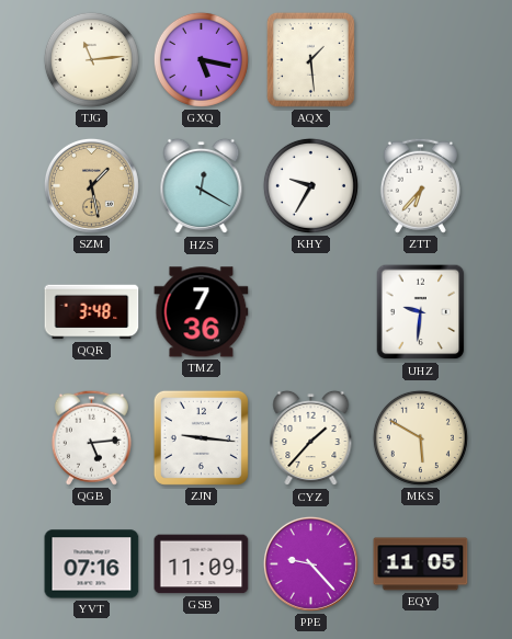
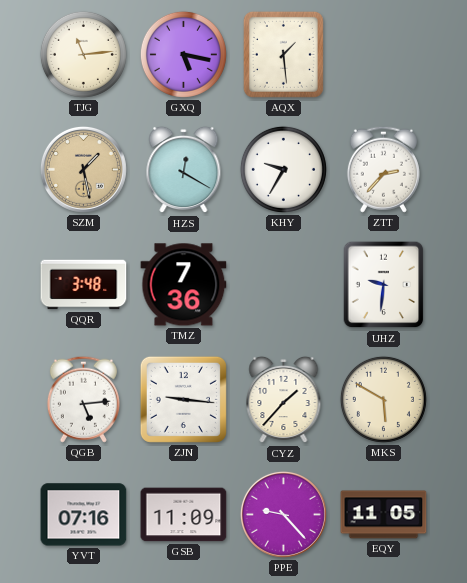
ZTT: 6:37 -> 2:37 (383, 169)
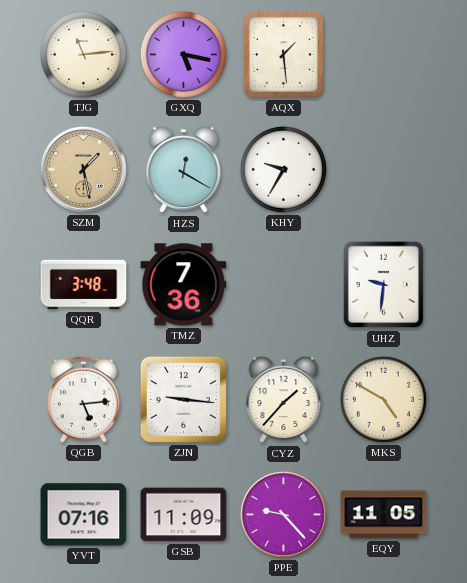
ZTT: 2:37 -> none (383, 169)
MKS: 5:50 -> 4:50 (383, 399)
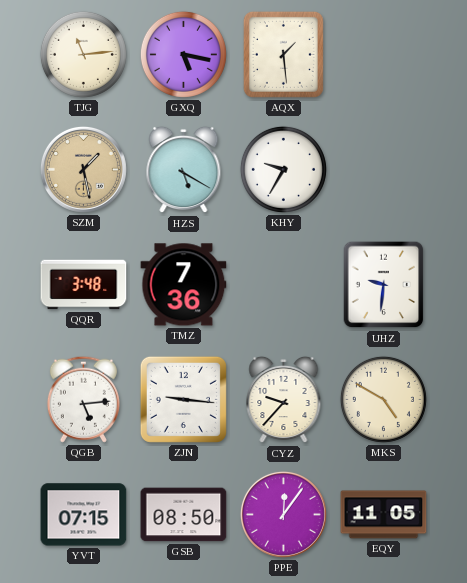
HZS: 12:20 -> 5:20 (184, 170)
CYZ: 1:37 -> 9:37 (284, 400)
YVT: 07:16 -> 07:15 (84, 515)
GSB: 11:09 -> 08:50 (184, 515)
PPE: 9:23 -> 12:06 (283, 514)
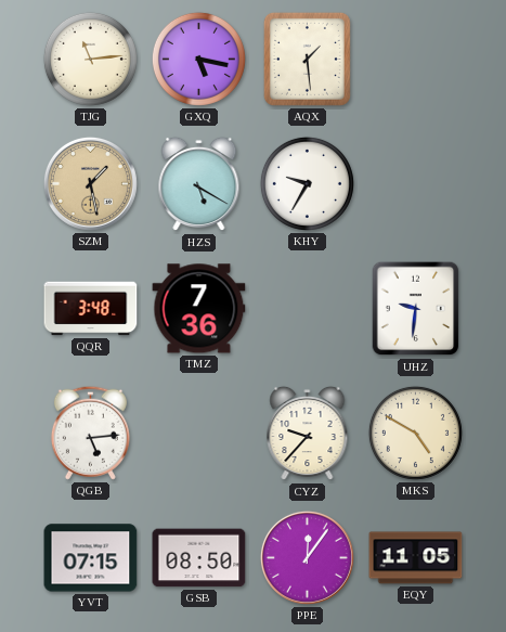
ZJN: 9:16 -> none (183, 399)
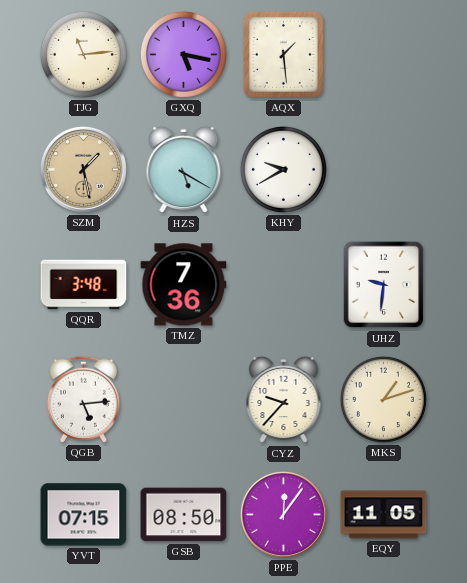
KHY: 9:35 -> 9:40 (283, 169)
MKS: 4:50 -> 1:12 (383, 399)
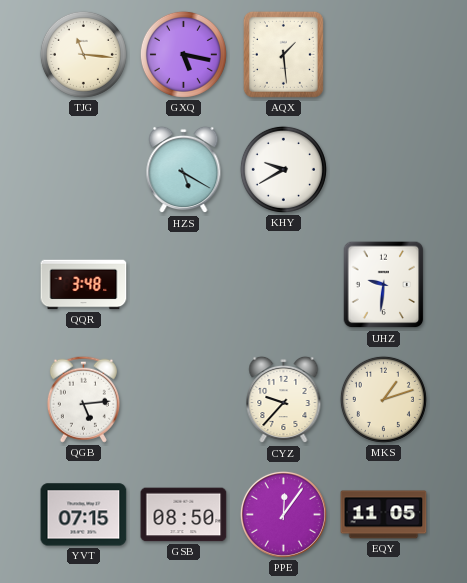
TJG: 11:14 -> 11:16 (83, 54)
SZM: 1:28 -> none (83, 169)
TMZ: 7:36 -> none (184, 285)
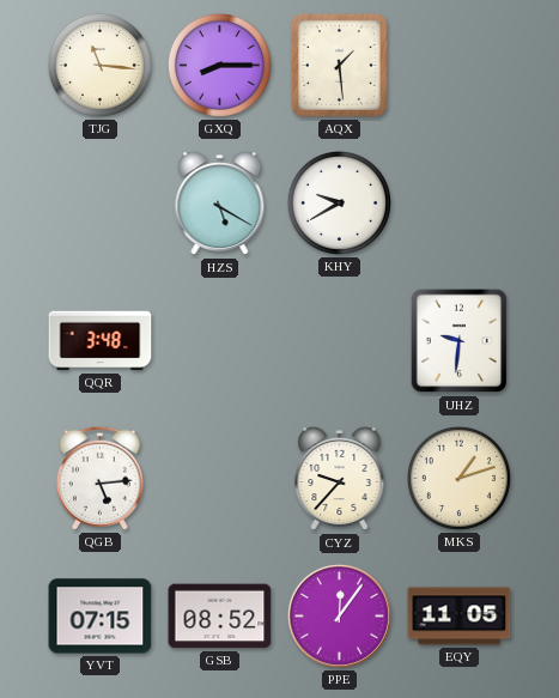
GXQ: 5:17 -> 8:15 (219, 65)
GSB: 08:50 -> 08:52 (220, 617)
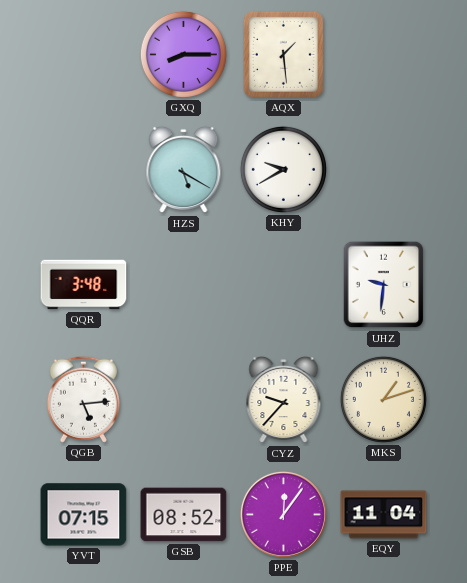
TJG: 11:16 -> none (99, 65)
EQY: 11:05 -> 11:04 (384, 515)
